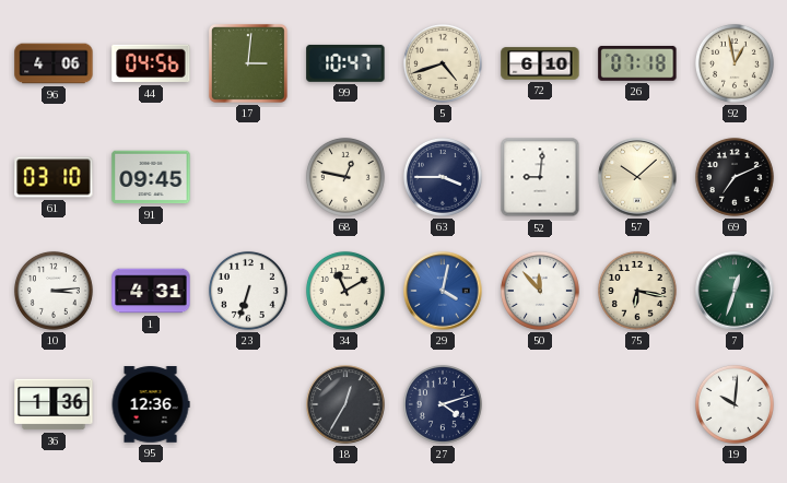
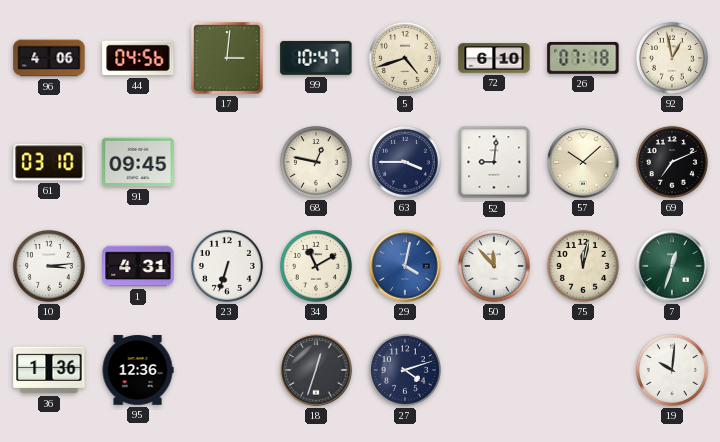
75: 6:17 -> 12:02 (583, 266)
18: 12:35 -> 12:33 (316, 370)
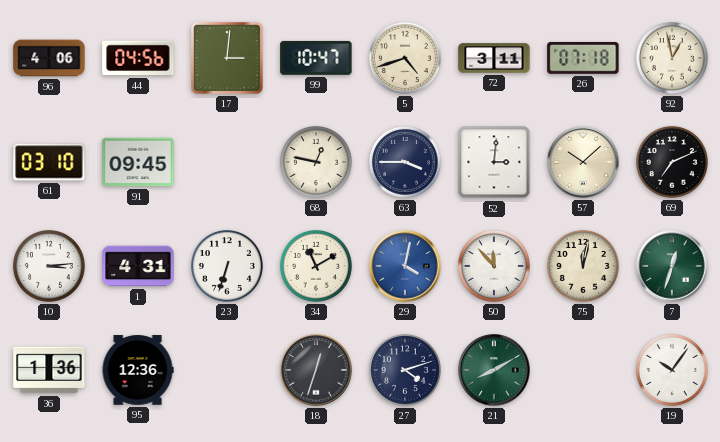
72: 6:10 -> 3:11 (494, 58)
52: 9:01 -> 3:01 (494, 162)
21: none -> 8:10 (494, 370)
19: 10:01 -> 10:06 (672, 370)
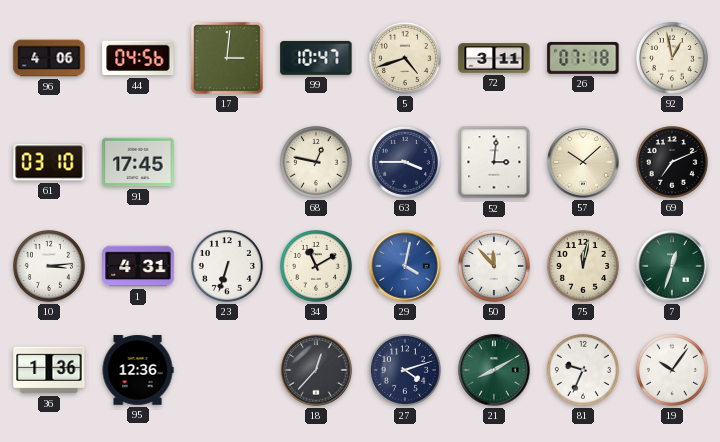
91: 09:45 -> 17:45 (138, 162)
18: 12:33 -> 12:37 (316, 370)
81: none -> 9:34 (583, 370)
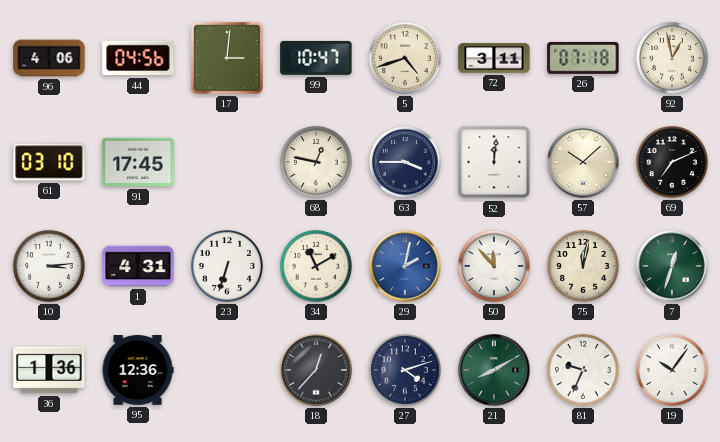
52: 3:01 -> 12:01 (494, 162)
29: 4:02 -> 2:02 (405, 266)
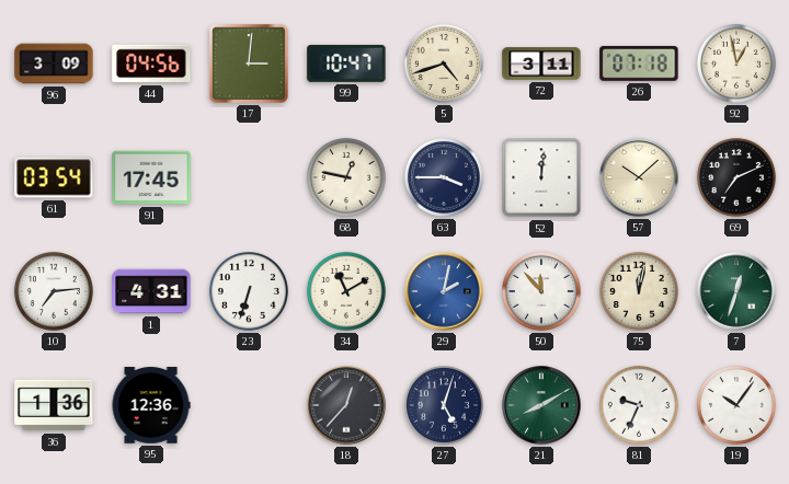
96: 4:06 -> 3:09 (54, 64)
61: 03:10 -> 03:54 (54, 177)
10: 3:14 -> 7:14 (54, 291)
27: 4:12 -> 5:03 (444, 405)
